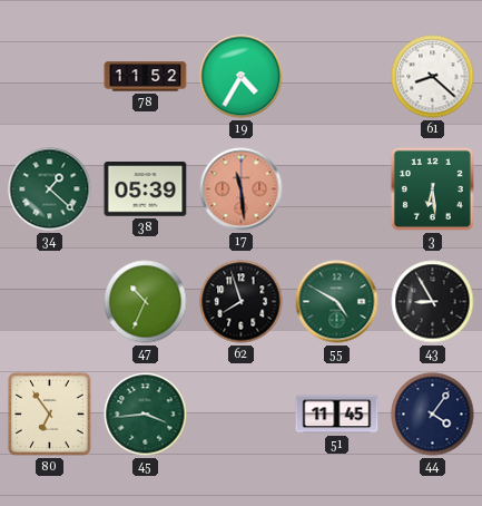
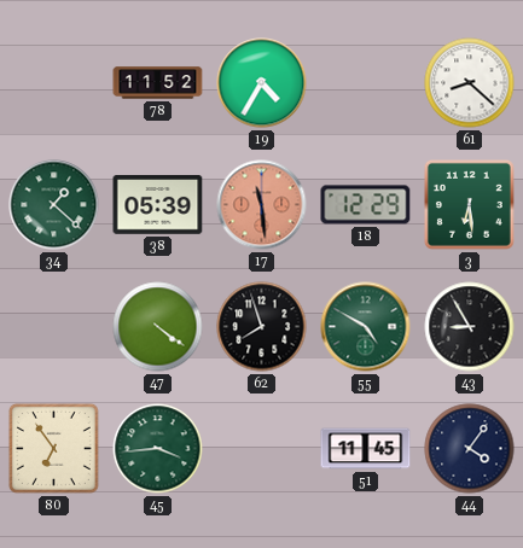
18: none -> 12:29 (366, 205)
47: 10:34 -> 4:21 (158, 327)
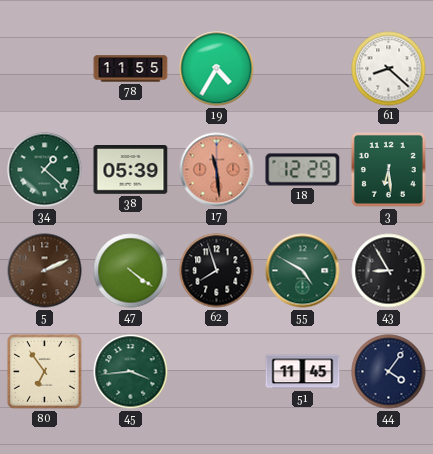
78: 11:52 -> 11:55 (131, 69)
5: none -> 2:11 (45, 271)
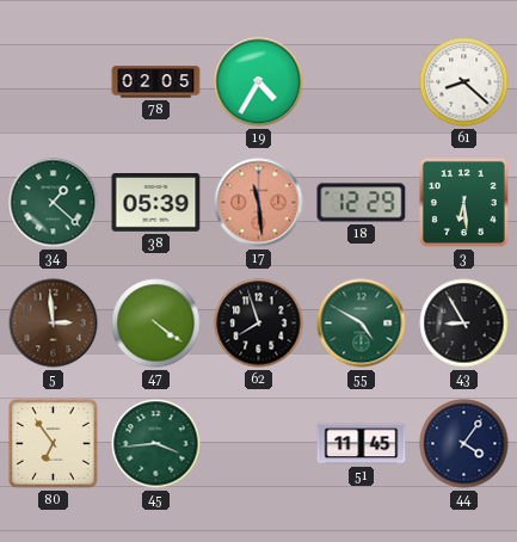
78: 11:55 -> 02:05 (156, 82)
5: 2:11 -> 2:59 (54, 324)
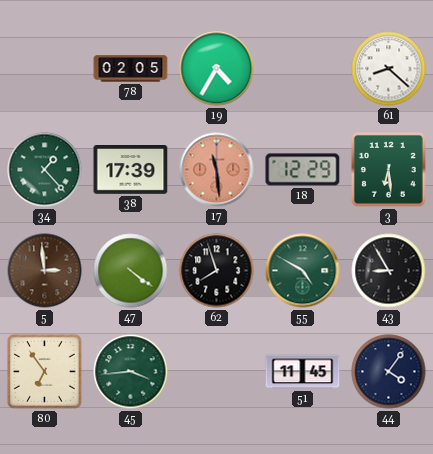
34: 1:22 -> 1:23 (45, 170)
38: 05:39 -> 17:39 (131, 170)
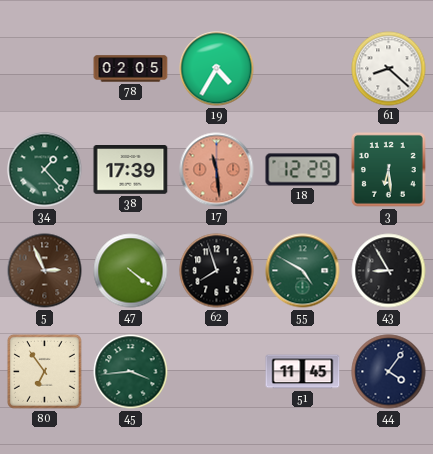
5: 2:59 -> 2:56 (45, 271)
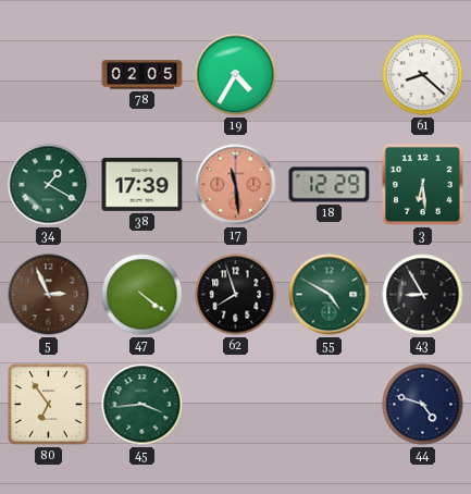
34: 1:23 -> 1:20 (49, 185)
51: 11:45 -> none (303, 372)
44: 4:06 -> 4:48 (423, 405)
